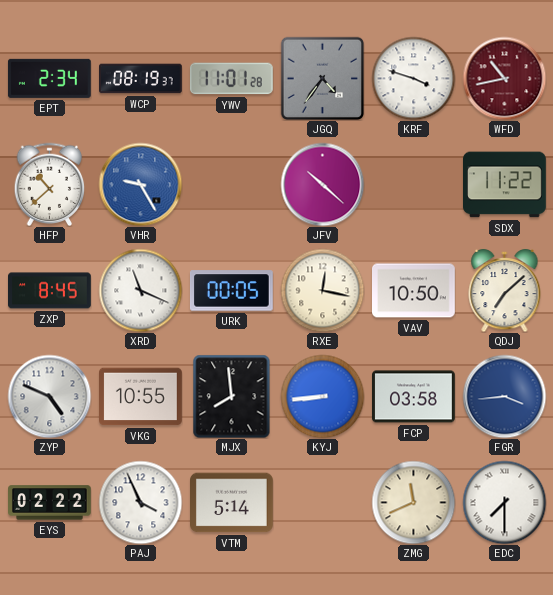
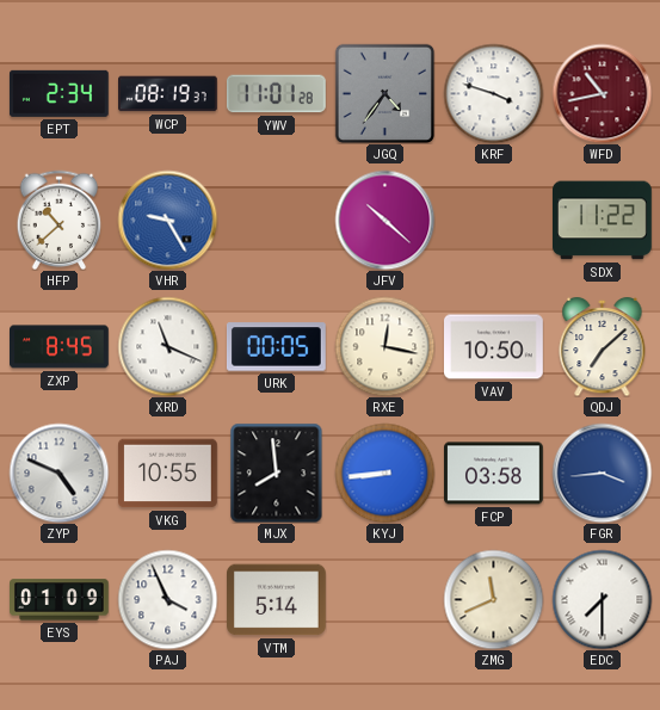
EYS: 02:22 -> 01:09 (60, 600)
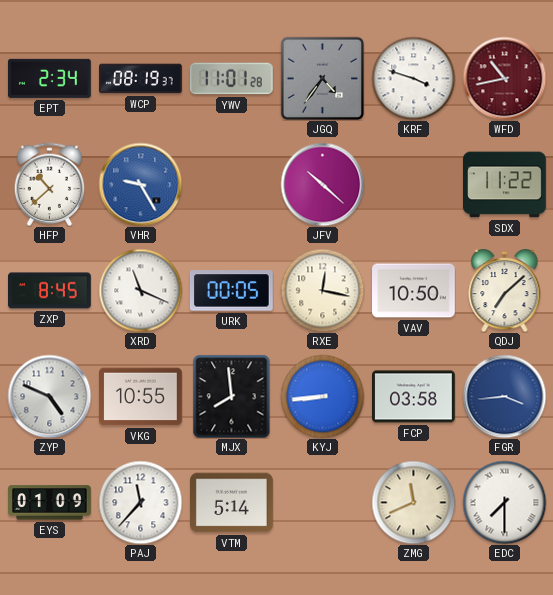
PAJ: 3:56 -> 11:37 (140, 502)
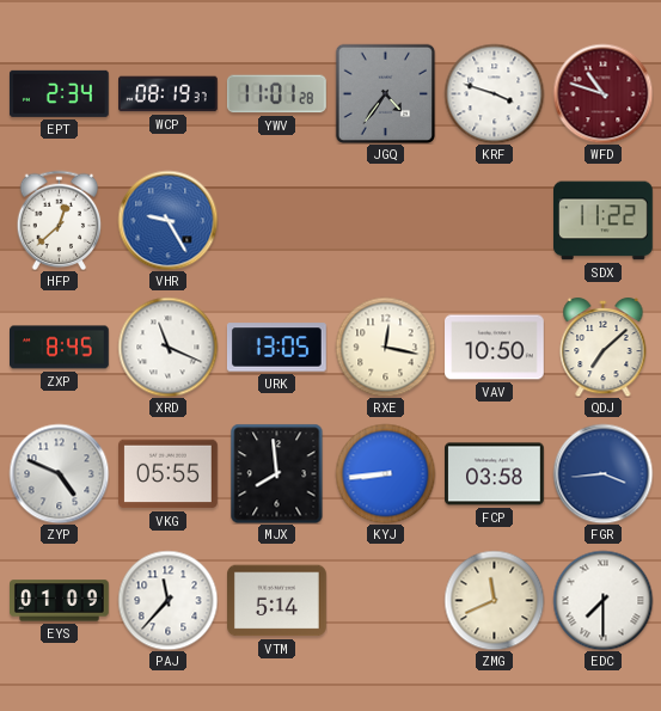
WFD: 10:43 -> 10:48 (602, 93)
HFP: 10:38 -> 12:38 (60, 220)
JFV: 10:22 -> none (322, 184)
URK: 00:05 -> 13:05 (276, 348)
VKG: 10:55 -> 05:55 (169, 474)
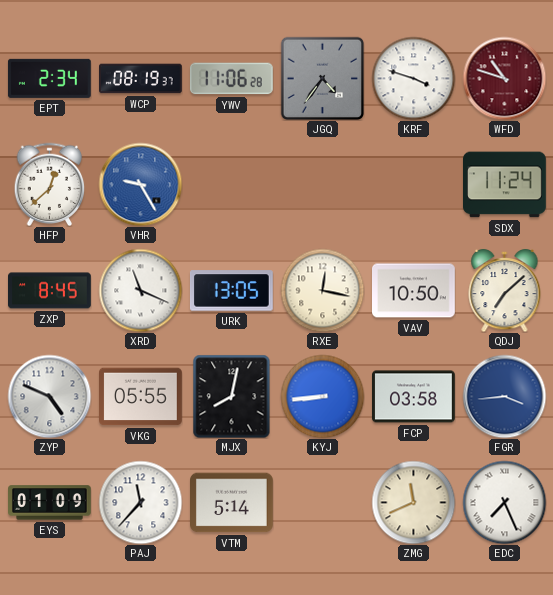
YWV: 11:01 -> 11:06 (231, 79)
SDX: 11:22 -> 11:24 (505, 185)
MJX: 7:59 -> 8:02 (232, 396)
EDC: 7:30 -> 7:26 (504, 502)
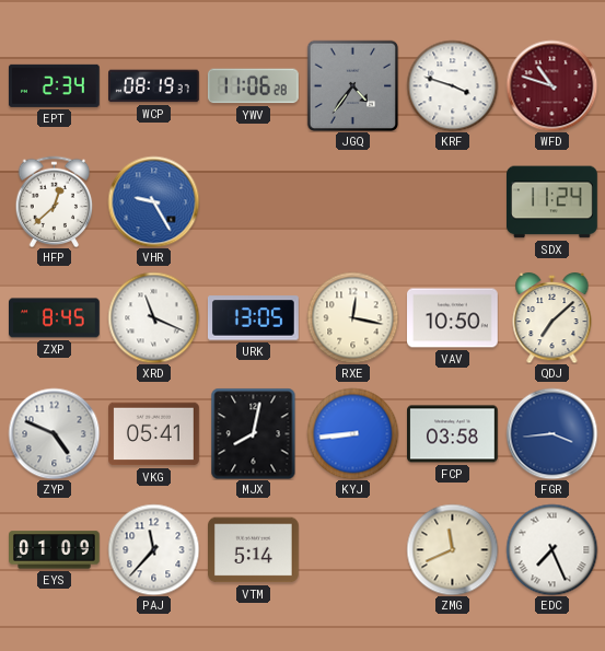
VKG: 05:55 -> 05:41 (154, 434)
